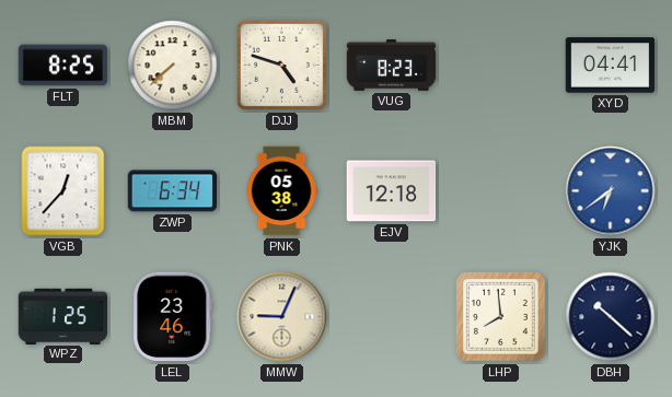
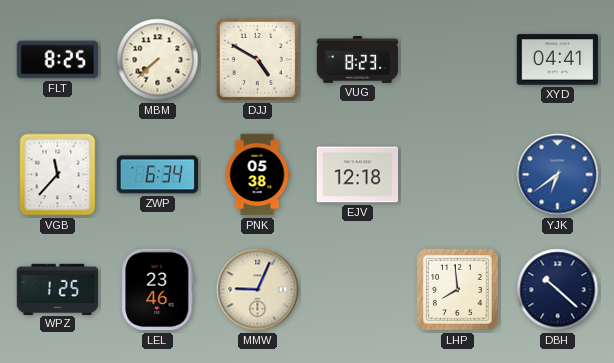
DJJ: 4:48 -> 4:50 (257, 59)
VGB: 12:37 -> 11:37 (58, 175)
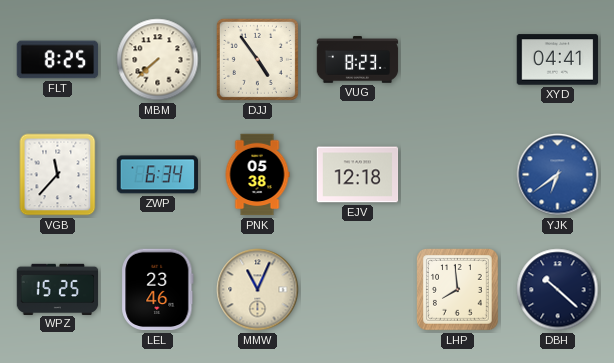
DJJ: 4:50 -> 4:54 (257, 59)
WPZ: 1:25 -> 15:25 (58, 289)
MMW: 9:04 -> 11:04 (258, 290)
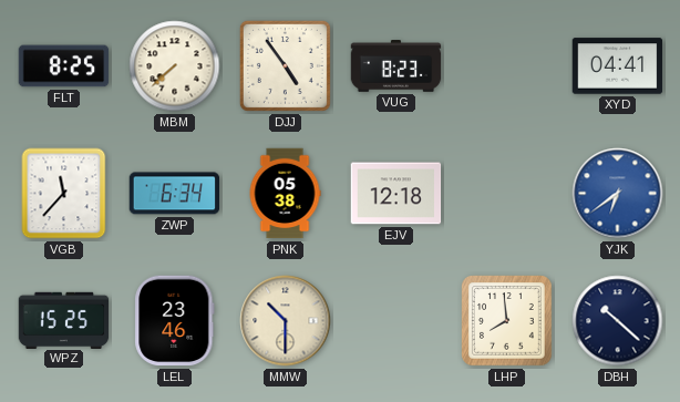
MMW: 11:04 -> 10:30 (286, 321)
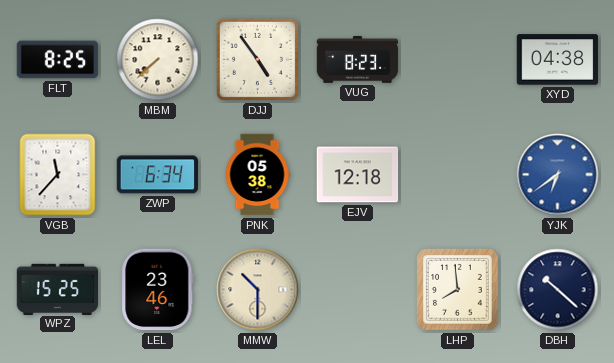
XYD: 04:41 -> 04:38 (558, 60)
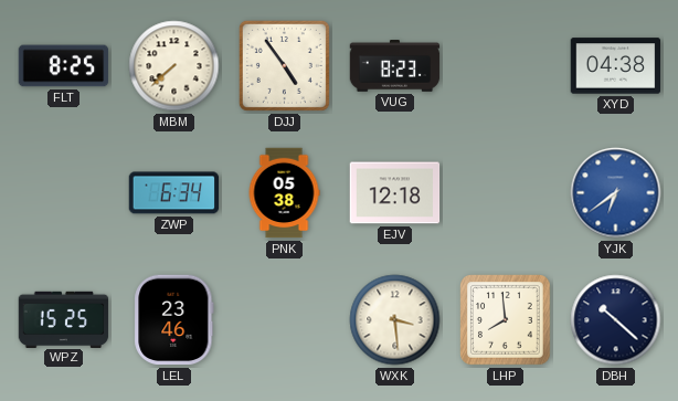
VGB: 11:37 -> none (58, 175)
MMW: 10:30 -> none (258, 290)
WXK: none -> 3:29 (395, 320)
